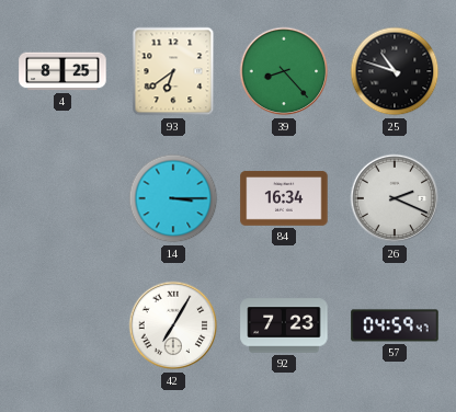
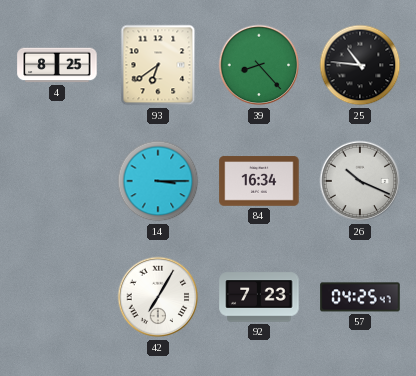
25: 10:48 -> 10:46 (360, 65)
26: 2:19 -> 10:19 (360, 181)
57: 04:59 -> 04:25 (360, 297)
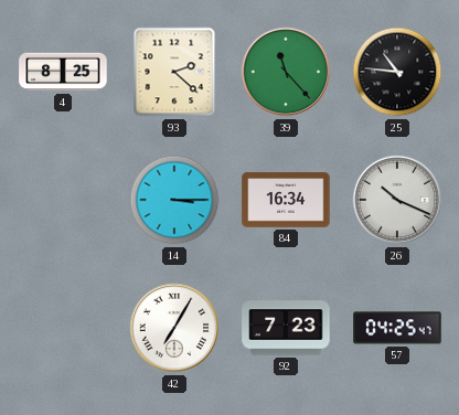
93: 6:39 -> 2:22 (174, 72)
39: 8:23 -> 11:23 (286, 72)
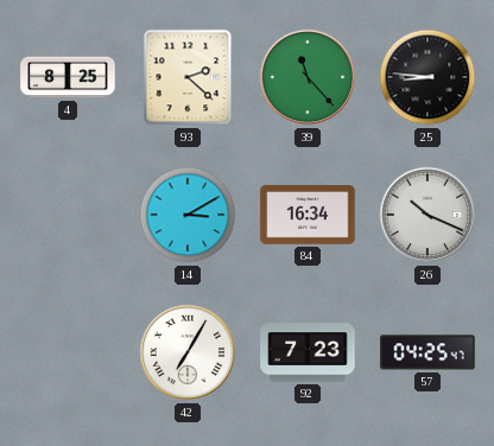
25: 10:46 -> 8:46 (427, 77)
14: 3:15 -> 3:10 (188, 215)
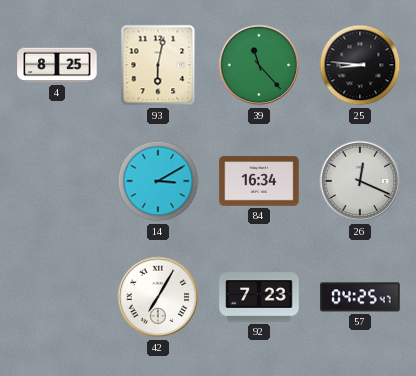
93: 2:22 -> 6:02 (158, 65)
26: 10:19 -> 12:19 (360, 181)
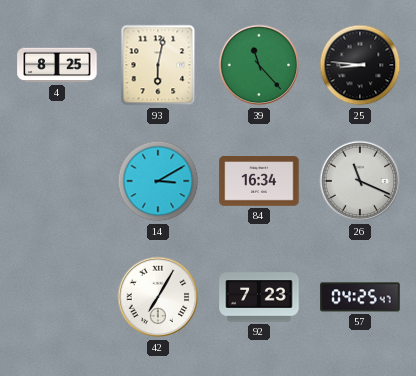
26: 12:19 -> 11:19 (360, 181)
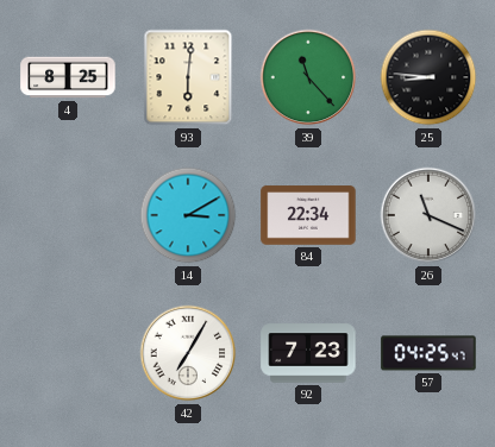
93: 6:02 -> 6:01 (188, 77)
84: 16:34 -> 22:34 (308, 215)
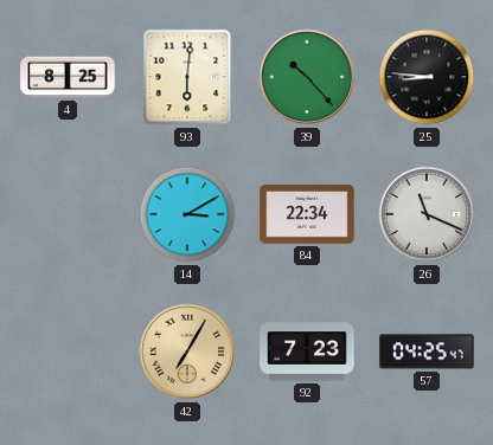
39: 11:23 -> 10:23 (307, 77)
42 dial: white -> champagne (187, 352)
